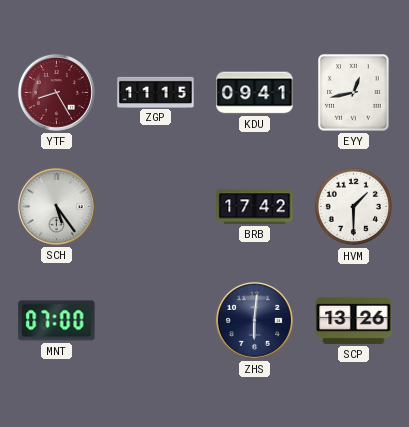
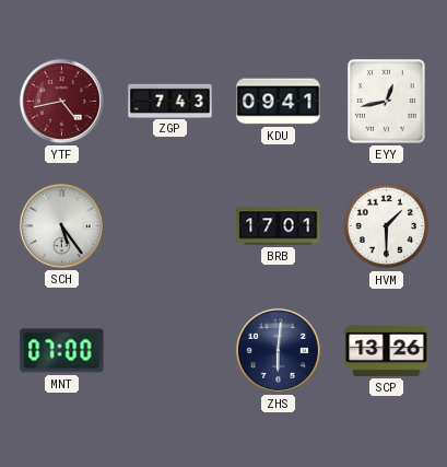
YTF: 8:25 -> 4:43 (61, 101)
ZGP: 11:15 -> 7:43 (170, 101)
BRB: 17:42 -> 17:01 (279, 226)
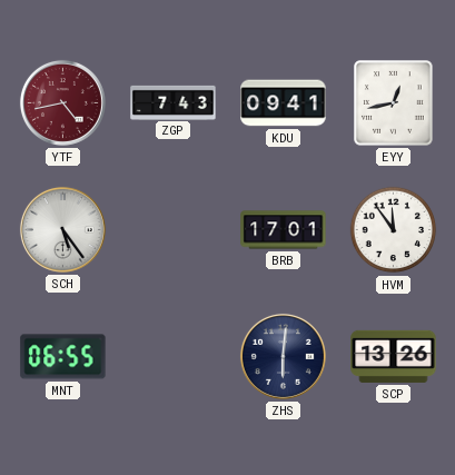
HVM: 1:30 -> 11:54 (394, 230)
MNT: 07:00 -> 06:55 (63, 357)
